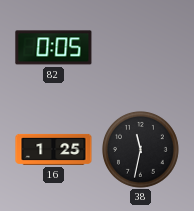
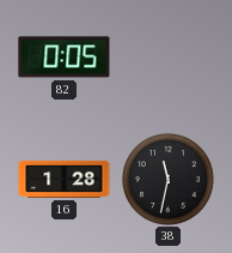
16: 1:25 -> 1:28 (65, 179)
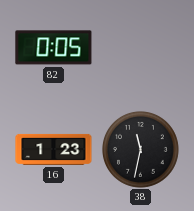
16: 1:28 -> 1:23 (54, 149)
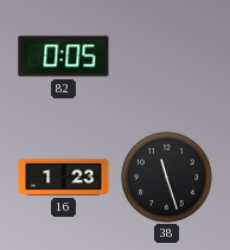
38: 11:32 -> 11:27 (166, 177)
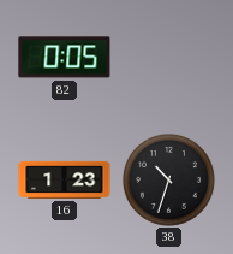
38: 11:27 -> 10:33 (168, 179)
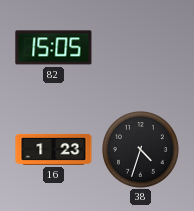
82: 0:05 -> 15:05 (54, 48)
38: 10:33 -> 4:33 (140, 149)
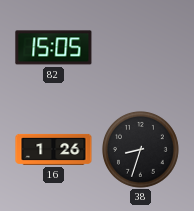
16: 1:23 -> 1:26 (54, 149)
38: 4:33 -> 8:33 (140, 149)
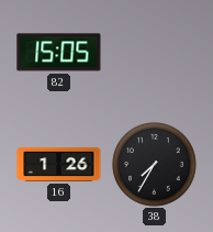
38: 8:33 -> 7:35 (154, 164)
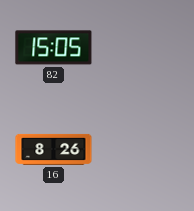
16: 1:26 -> 8:26 (54, 149)
38: 7:35 -> none (154, 164)
